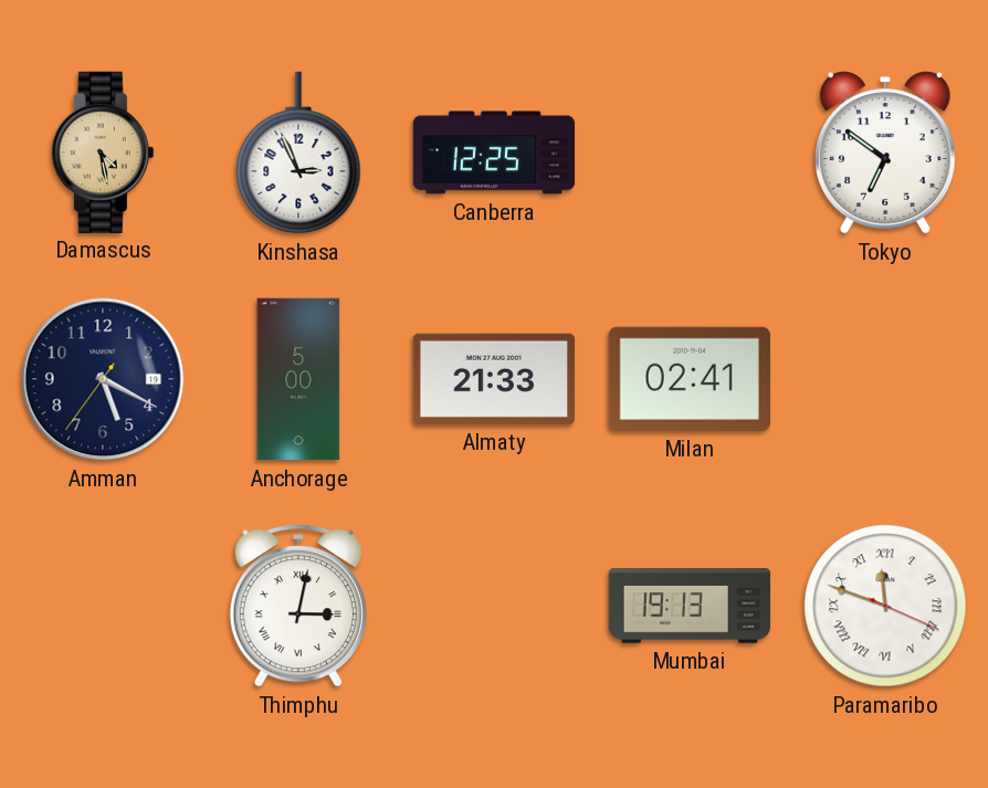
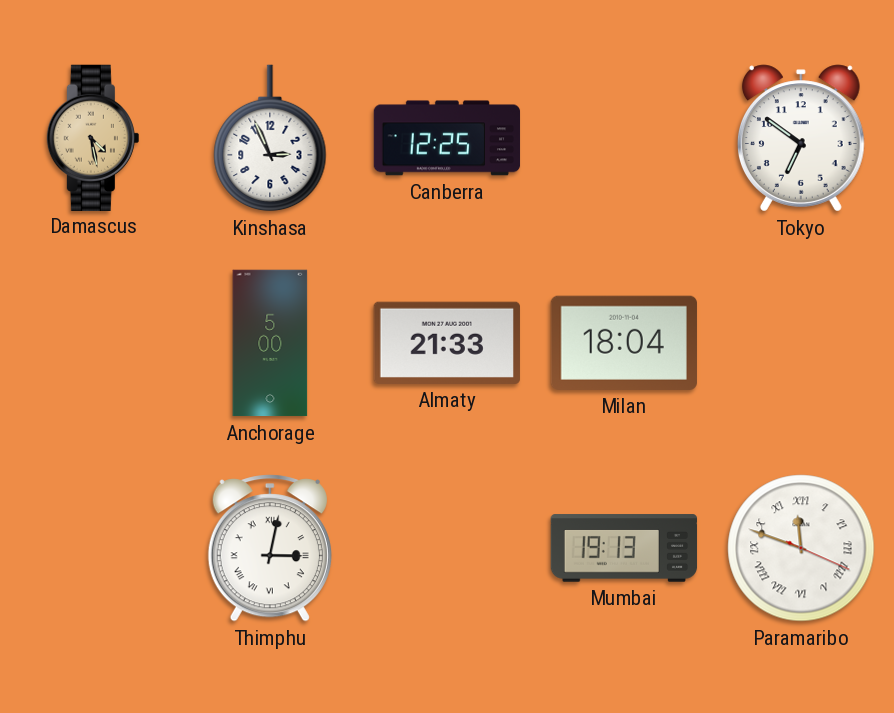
Amman: 5:19 -> none (103, 379)
Milan: 02:41 -> 18:04 (624, 343)
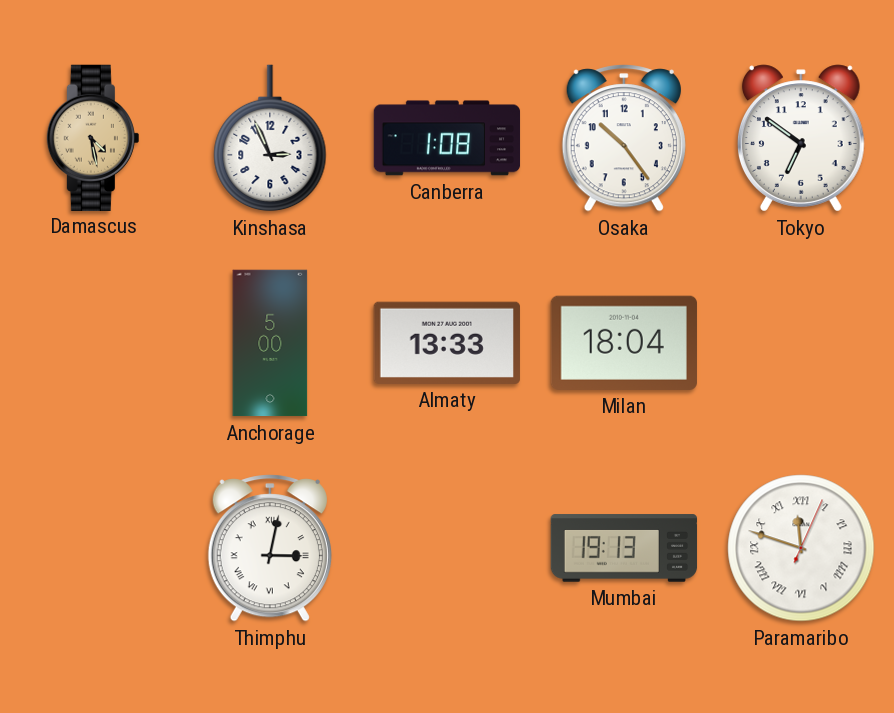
Canberra: 12:25 -> 1:08 (447, 138)
Osaka: none -> 10:24 (624, 138)
Almaty: 21:33 -> 13:33 (447, 343)
Paramaribo: 11:48:19 -> 11:48:04 (801, 548)
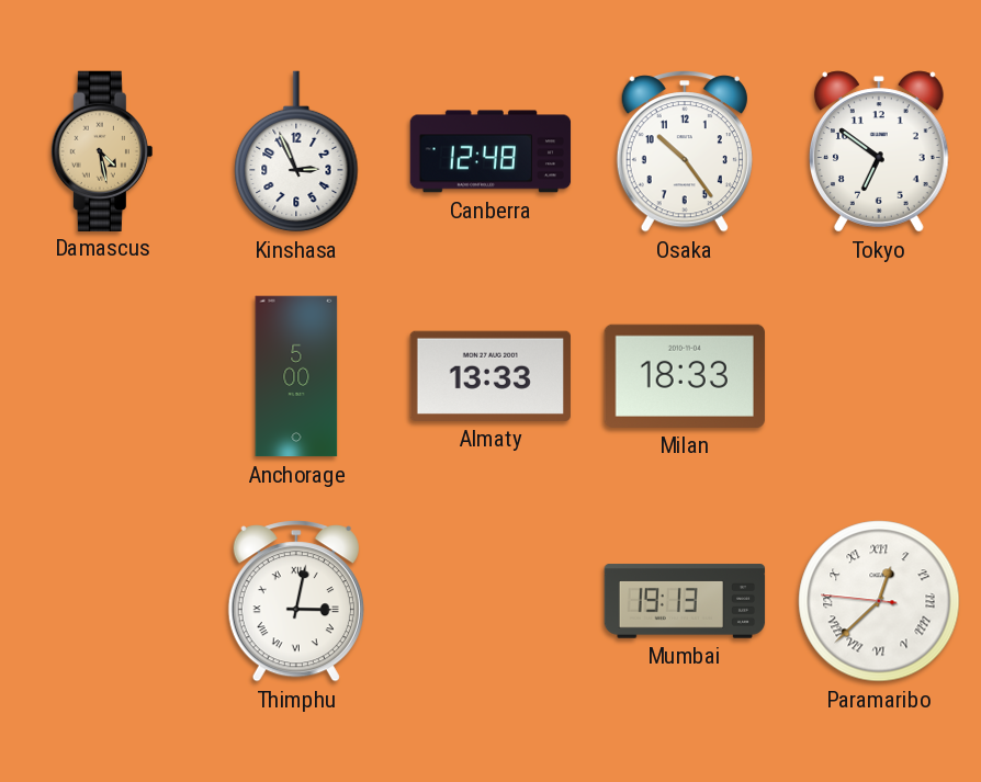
Canberra: 1:08 -> 12:48 (490, 151)
Milan: 18:04 -> 18:33 (685, 376)
Paramaribo: 11:48 -> 12:37 (879, 601)
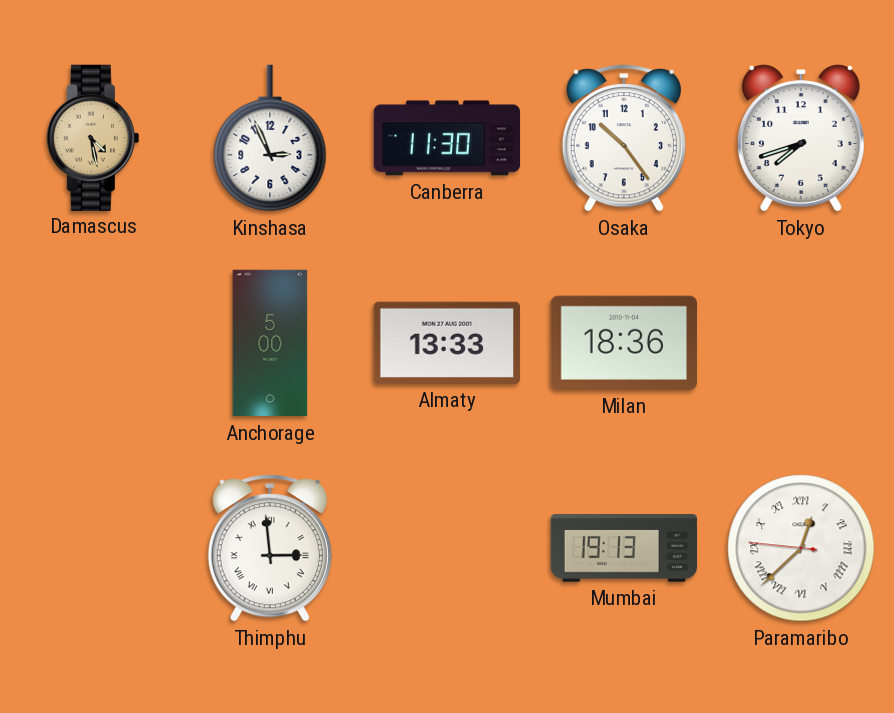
Canberra: 12:48 -> 11:30 (447, 138)
Tokyo: 6:51 -> 7:42 (801, 138)
Milan: 18:33 -> 18:36 (624, 343)
Thimphu: 3:02 -> 2:59 (270, 548)
